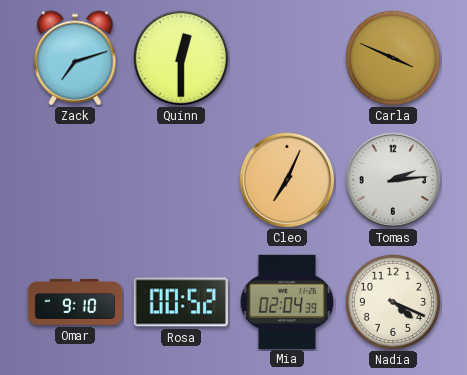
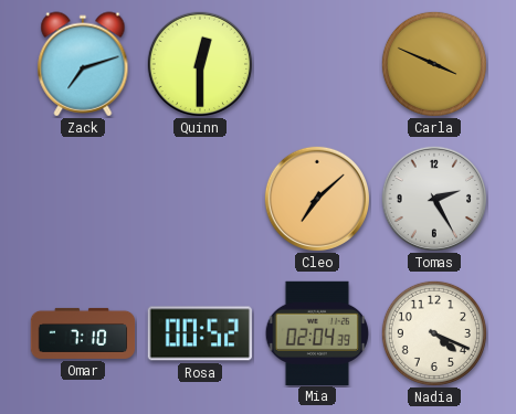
Cleo: 7:04 -> 7:08 (316, 198)
Tomas: 2:14 -> 2:25 (433, 198)
Omar: 9:10 -> 7:10 (83, 333)
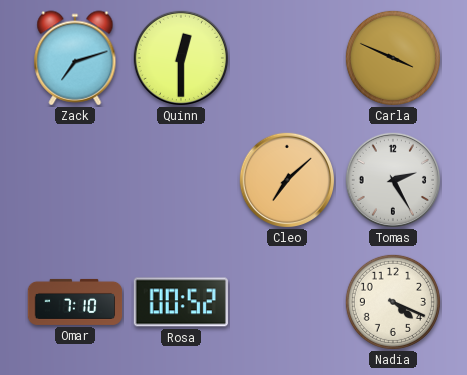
Mia: 02:04 -> none (317, 332)
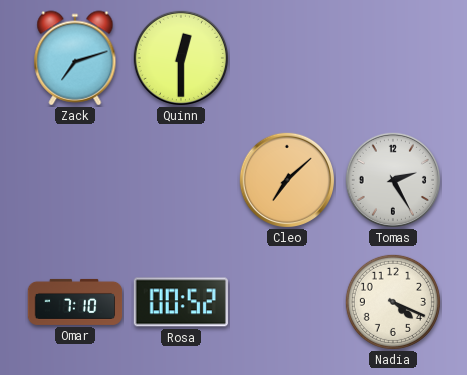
Carla: 3:49 -> none (393, 58)
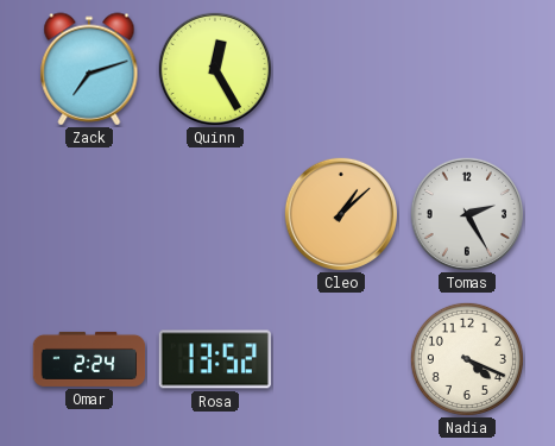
Quinn: 12:30 -> 12:25 (214, 68)
Cleo: 7:08 -> 1:08 (340, 213)
Omar: 7:10 -> 2:24 (89, 359)
Rosa: 00:52 -> 13:52 (215, 359)
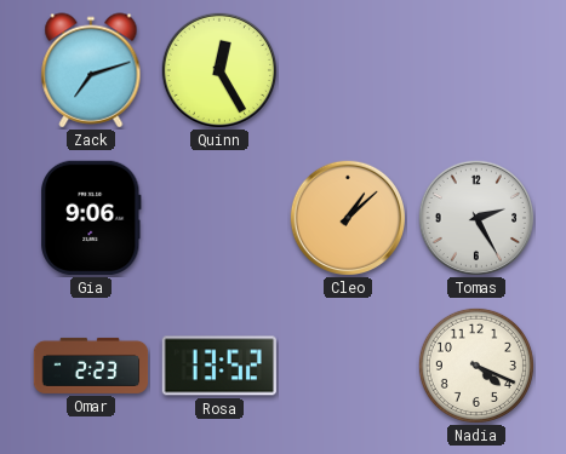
Gia: none -> 9:06 (91, 218)
Omar: 2:24 -> 2:23 (91, 366)
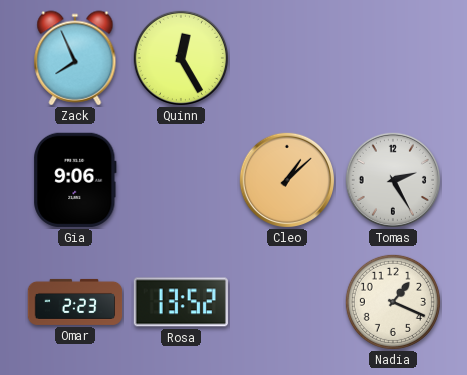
Zack: 7:12 -> 7:56 (75, 58)
Nadia: 4:19 -> 1:19 (393, 302)
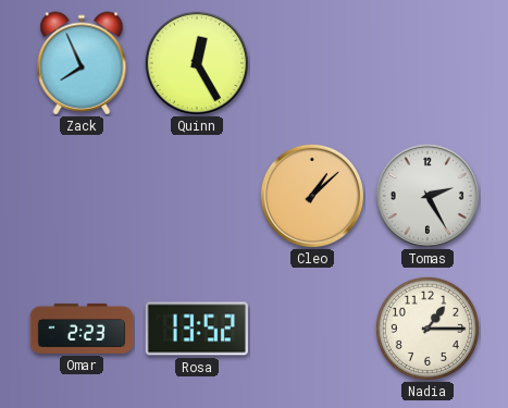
Gia: 9:06 -> none (75, 180)
Nadia: 1:19 -> 1:15 (428, 329)
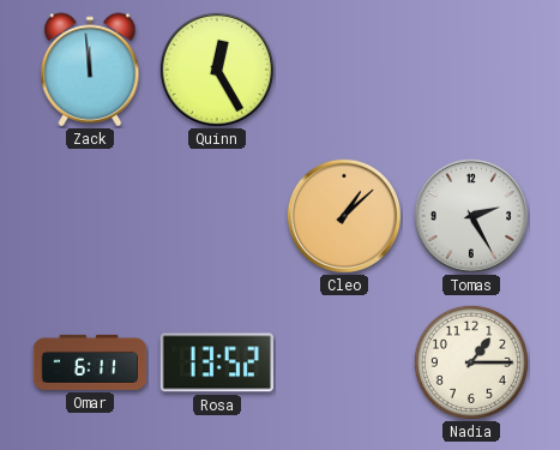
Zack: 7:56 -> 11:59 (90, 70)
Omar: 2:23 -> 6:11 (90, 362)
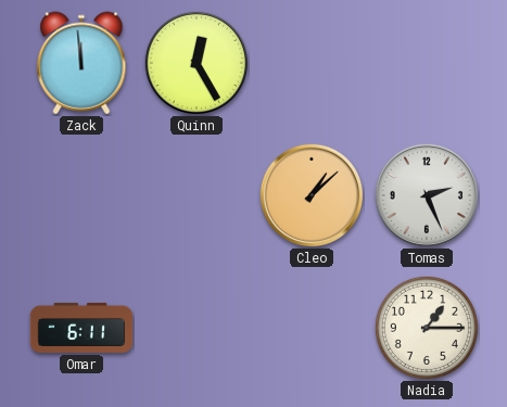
Tomas: 2:25 -> 2:26 (426, 194)
Rosa: 13:52 -> none (217, 362)
